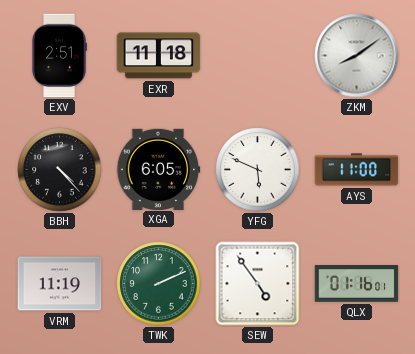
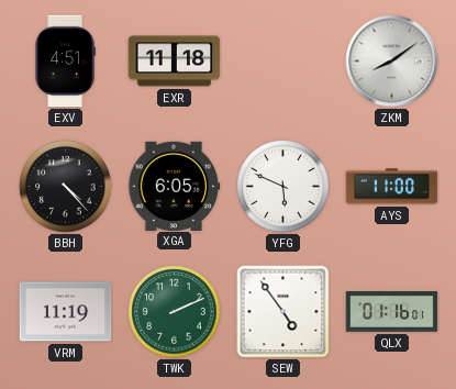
EXV: 2:51 -> 4:51 (65, 62)
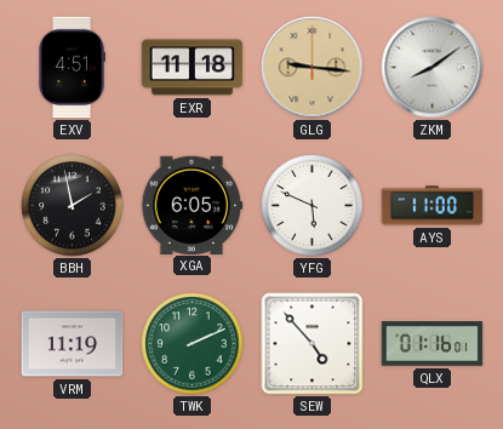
GLG: none -> 9:16 (313, 68)
BBH: 4:23 -> 1:58 (73, 206)
SEW: 4:54 -> 4:53 (313, 344)
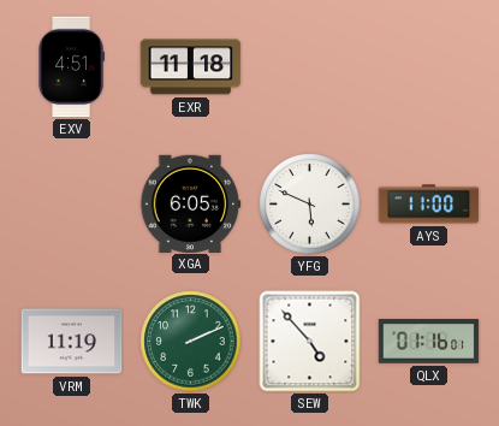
GLG: 9:16 -> none (313, 68)
ZKM: 8:09 -> none (433, 68)
BBH: 1:58 -> none (73, 206)
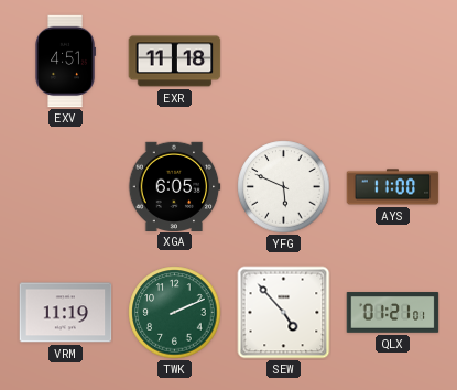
QLX: 01:16 -> 01:21 (393, 313)
